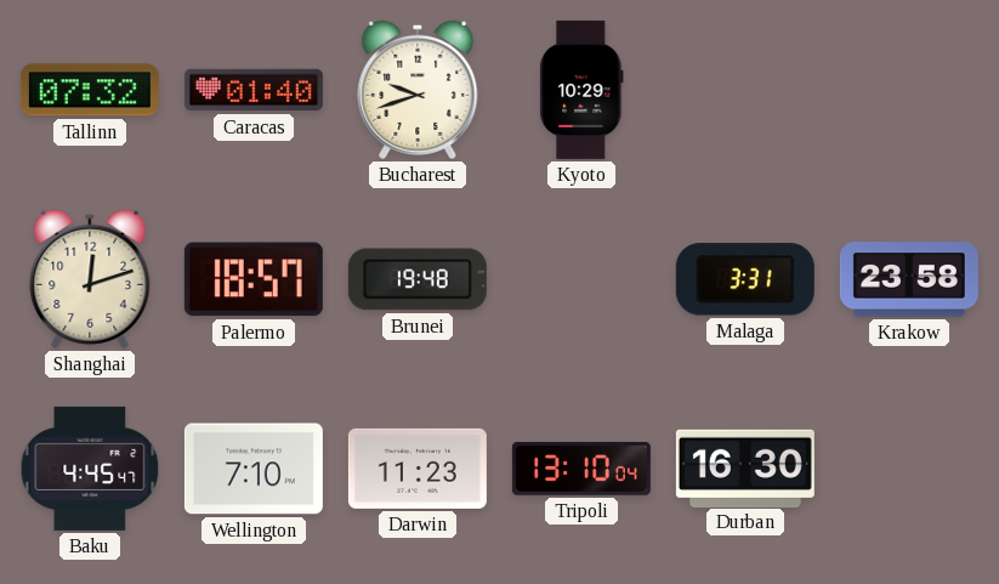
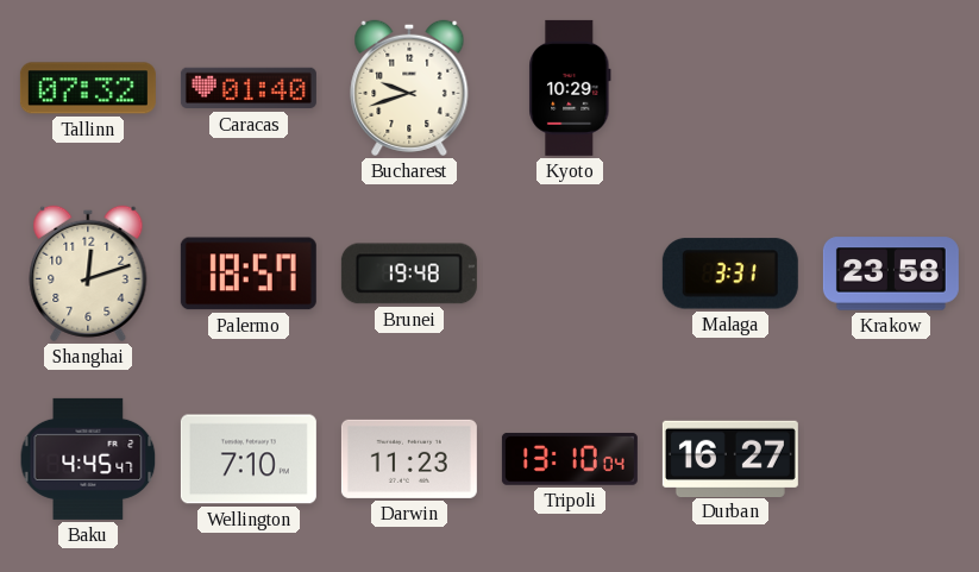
Durban: 16:30 -> 16:27 (730, 458)
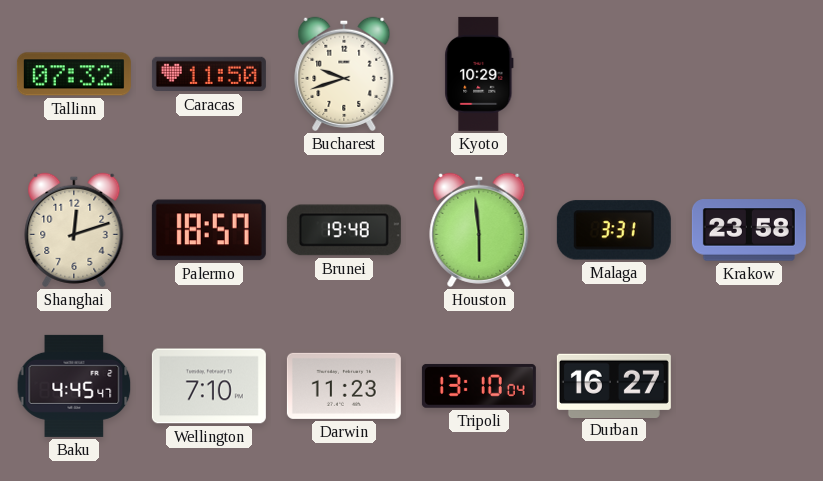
Caracas: 01:40 -> 11:50 (209, 74)
Houston: none -> 5:59 (479, 230)
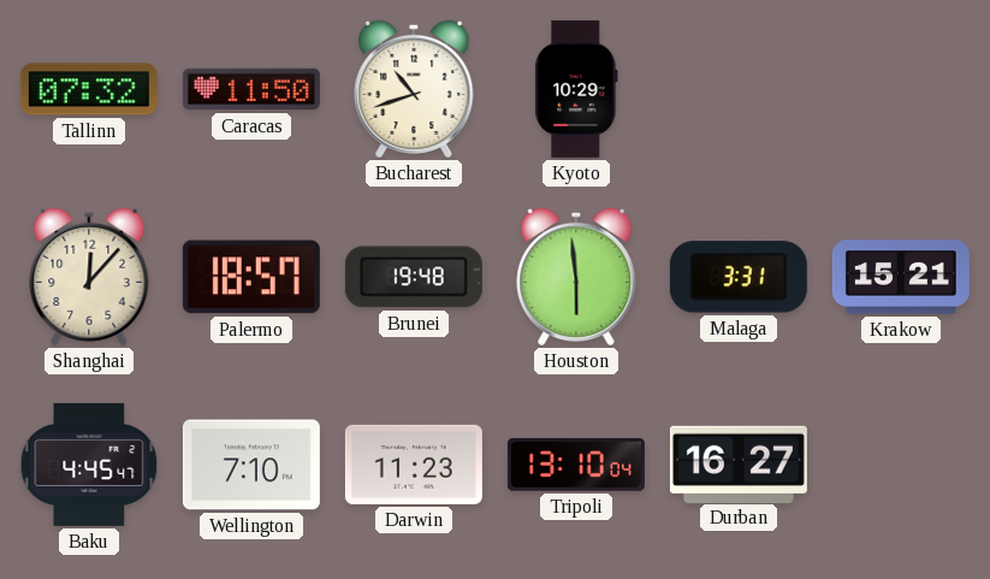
Bucharest: 9:42 -> 10:42 (414, 89)
Shanghai: 12:12 -> 12:07 (89, 277)
Krakow: 23:58 -> 15:21 (901, 277)
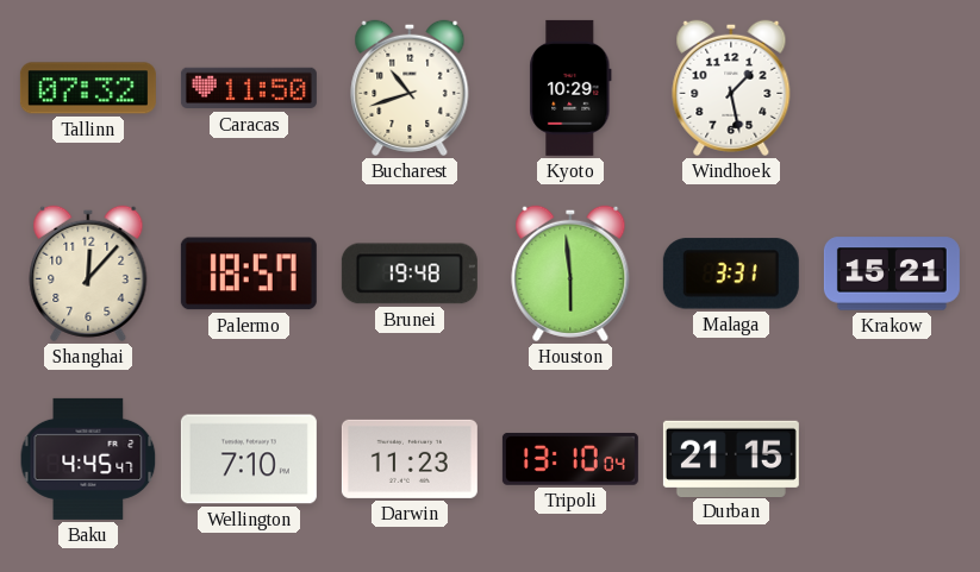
Windhoek: none -> 1:28 (731, 88)
Durban: 16:27 -> 21:15 (731, 458)
